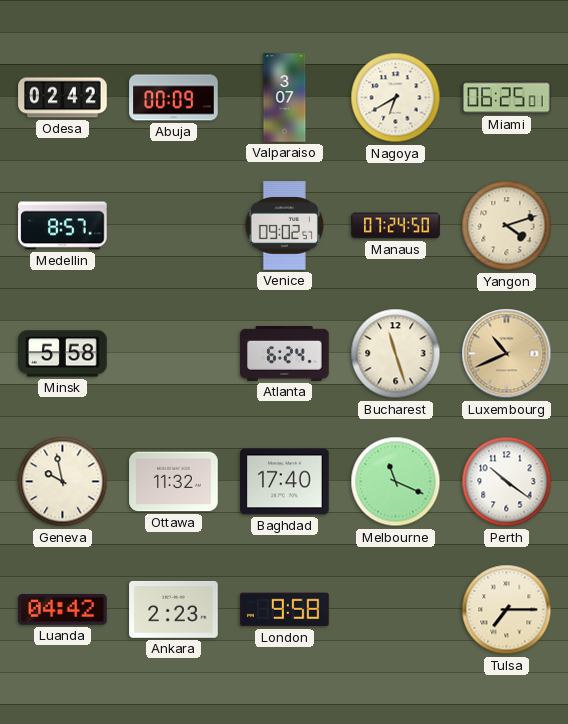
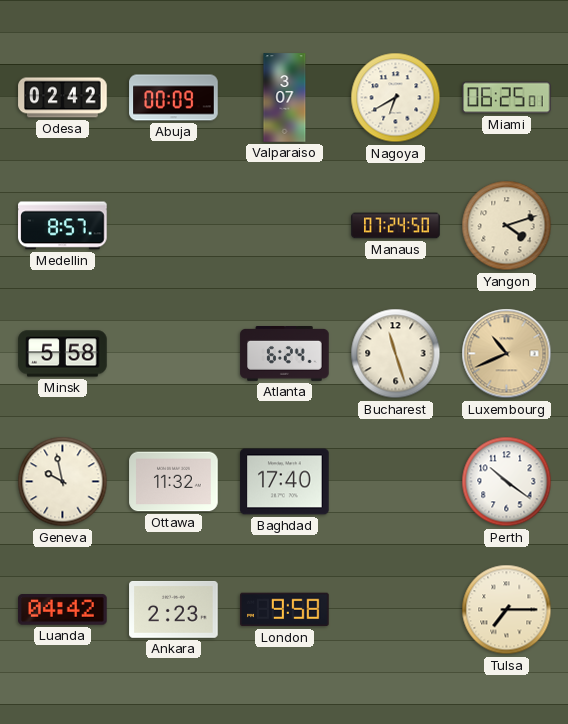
Venice: 09:02 -> none (284, 226)
Melbourne: 11:19 -> none (396, 482)
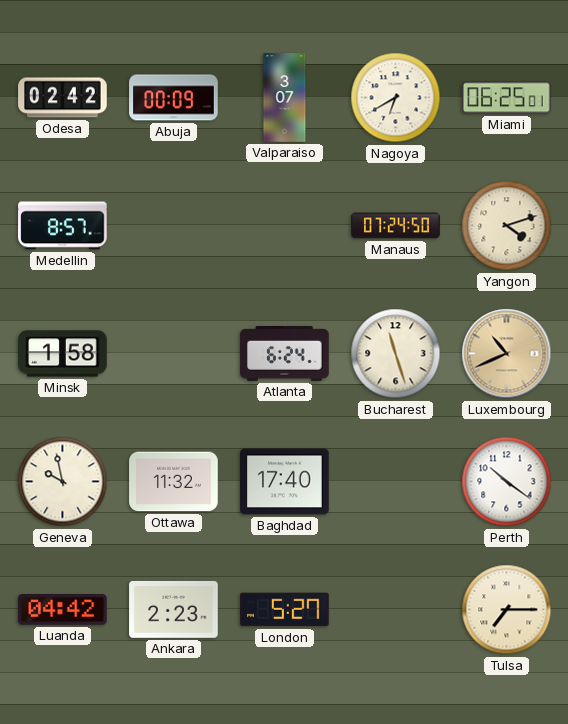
Minsk: 5:58 -> 1:58 (63, 354)
London: 9:58 -> 5:27 (285, 610)
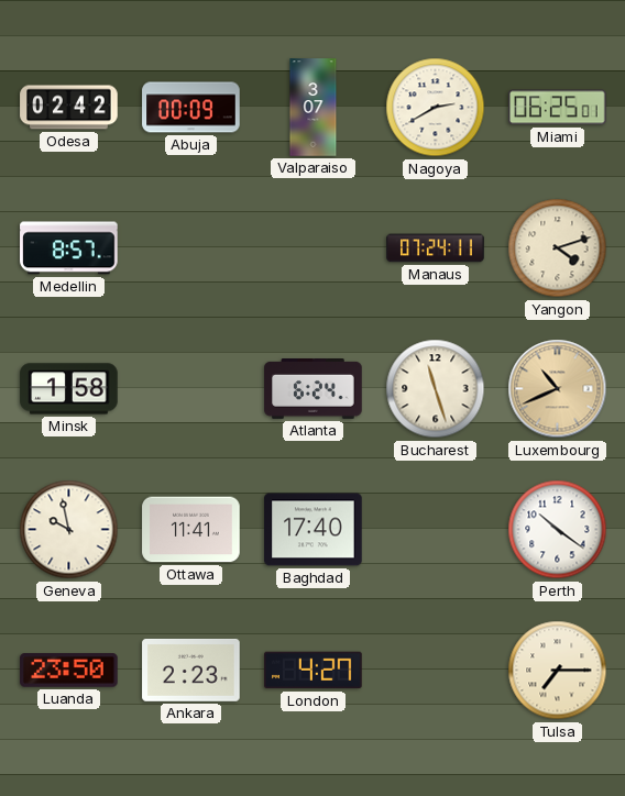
Nagoya: 6:40 -> 2:40 (436, 108)
Manaus: 07:24:50 -> 07:24:11 (436, 248)
Ottawa: 11:32 -> 11:41 (191, 530)
Luanda: 04:42 -> 23:50 (69, 671)
London: 5:27 -> 4:27 (314, 671)
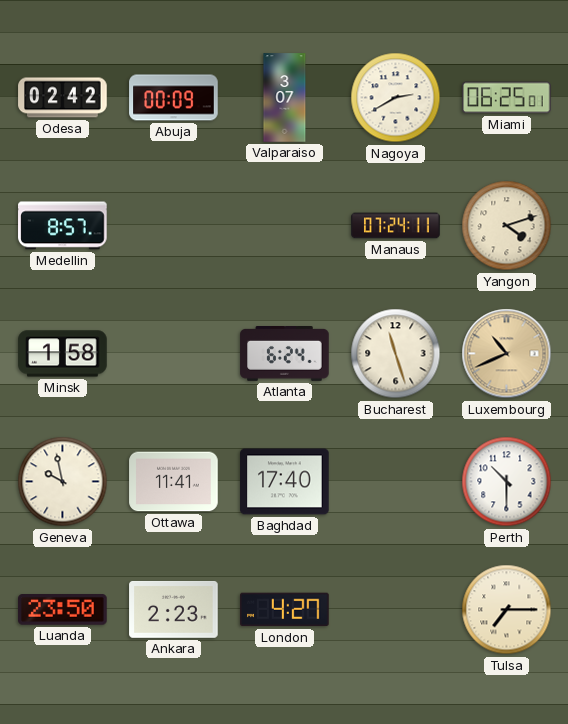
Perth: 10:21 -> 10:30 (507, 482)
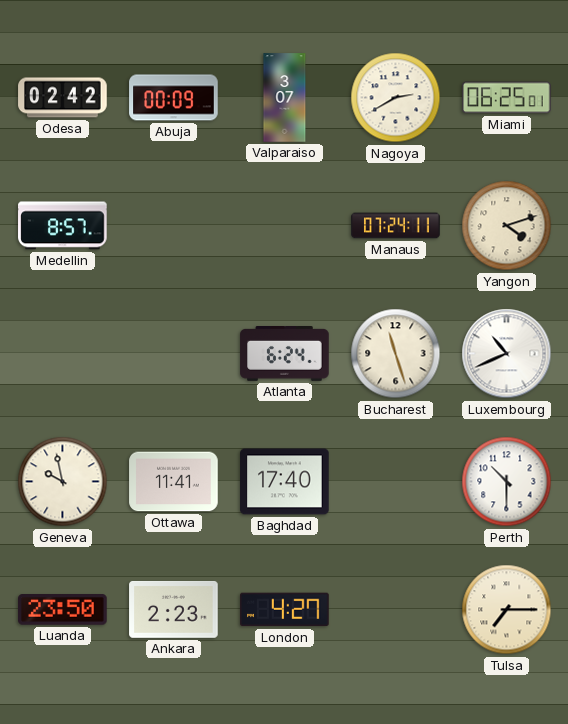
Minsk: 1:58 -> none (63, 354)
Luxembourg dial: champagne -> white (507, 354)
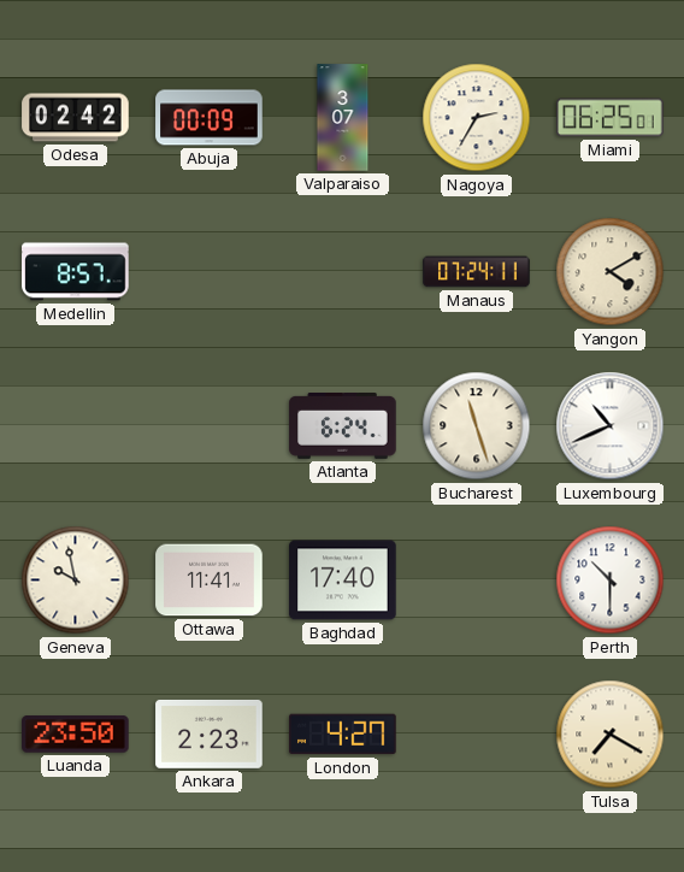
Nagoya: 2:40 -> 2:35 (477, 118)
Yangon: 4:12 -> 4:10 (611, 272)
Tulsa: 7:15 -> 7:20 (611, 735)
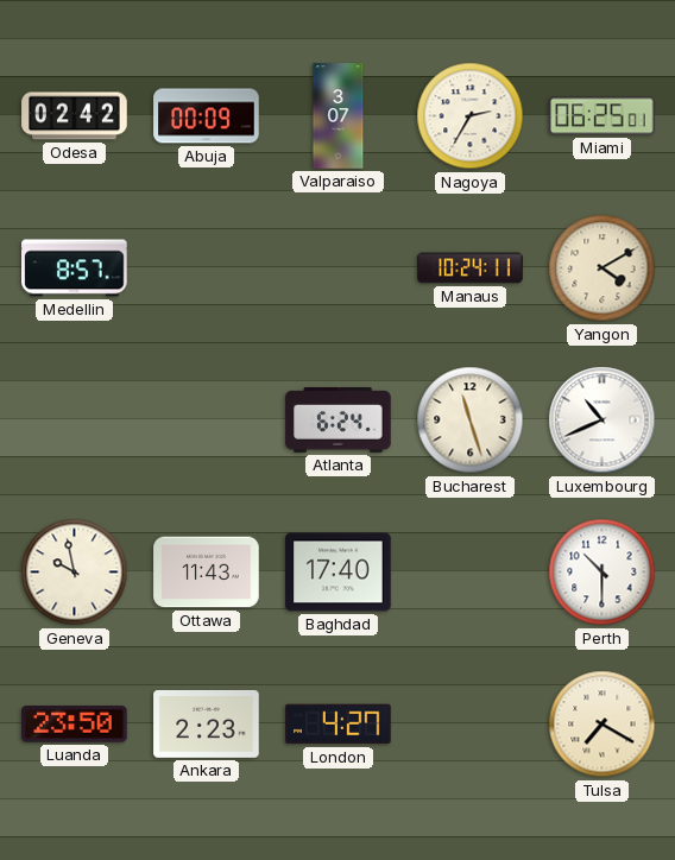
Manaus: 07:24 -> 10:24 (471, 268)
Ottawa: 11:41 -> 11:43 (207, 573)
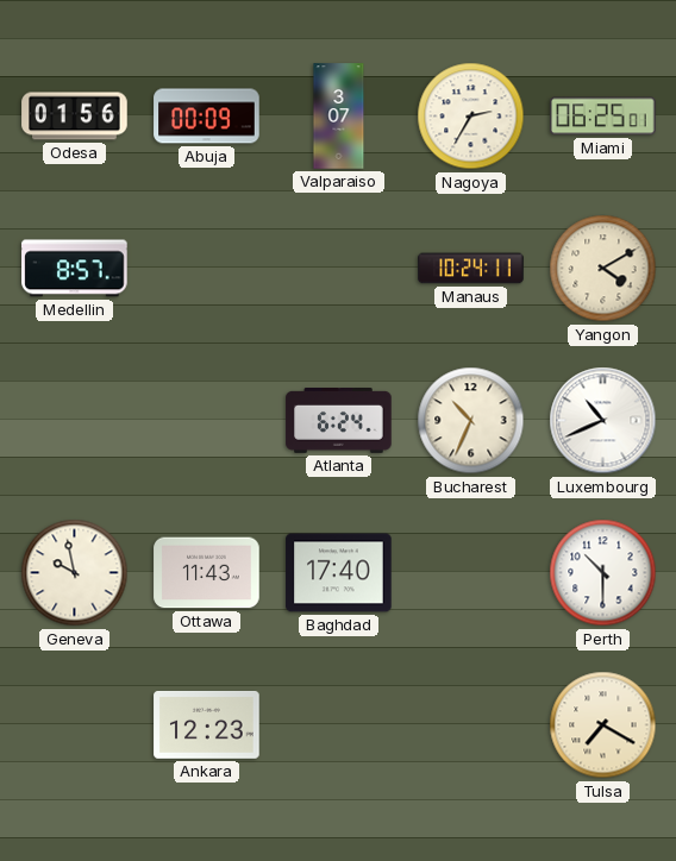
Odesa: 02:42 -> 01:56 (75, 117)
Bucharest: 11:27 -> 10:34 (471, 421)
Luanda: 23:50 -> none (75, 725)
Ankara: 2:23 -> 12:23 (207, 724)
London: 4:27 -> none (339, 725)
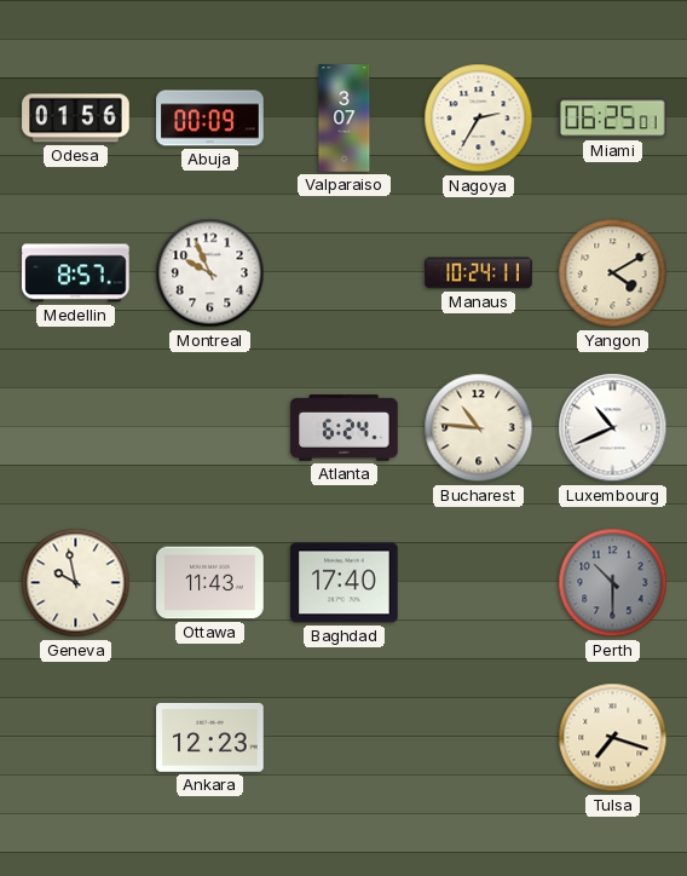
Montreal: none -> 9:56 (210, 273)
Bucharest: 10:34 -> 10:46 (479, 428)
Perth dial: white -> grey (613, 583)
Tulsa: 7:20 -> 7:18 (613, 738)
